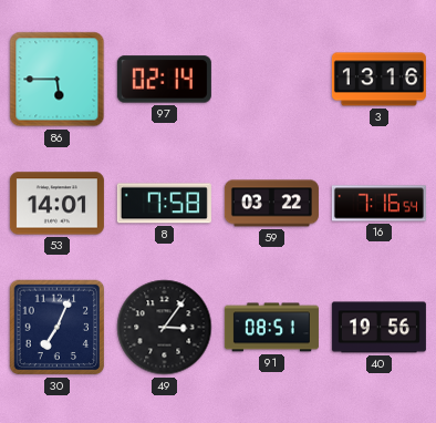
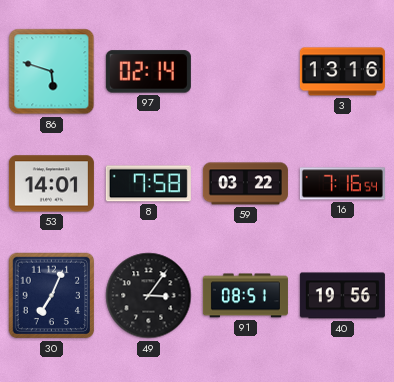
86: 5:45 -> 5:48 (52, 72)
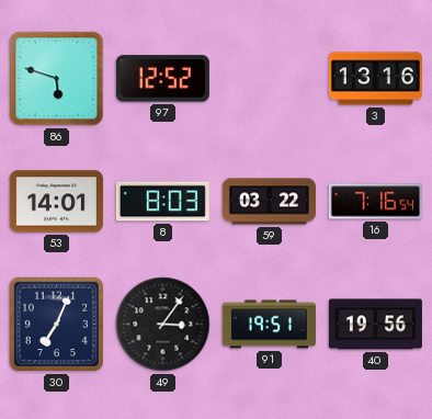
97: 02:14 -> 12:52 (162, 79)
8: 7:58 -> 8:03 (162, 202)
91: 08:51 -> 19:51 (269, 325)
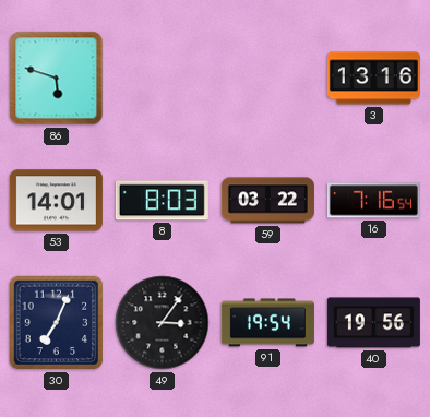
97: 12:52 -> none (162, 79)
91: 19:51 -> 19:54 (267, 323)
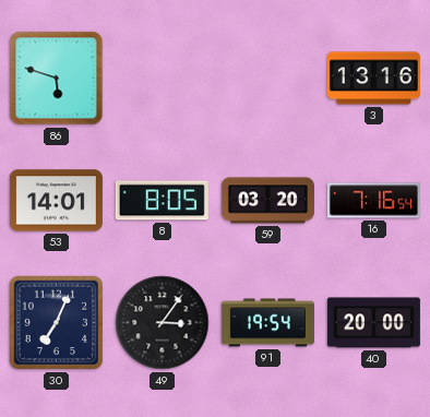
8: 8:03 -> 8:05 (162, 201)
59: 03:22 -> 03:20 (267, 201)
40: 19:56 -> 20:00 (373, 323)
